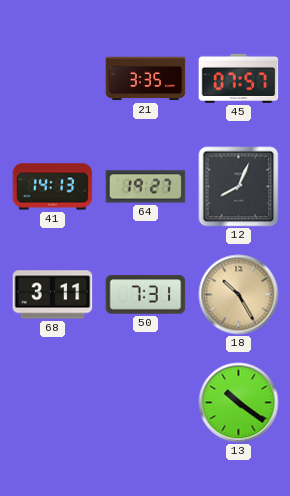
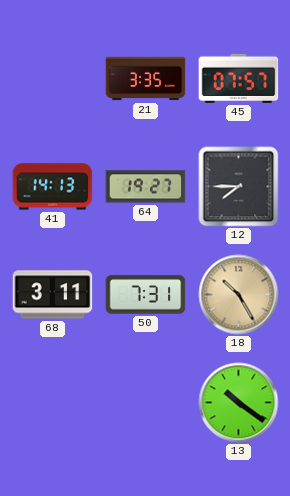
12: 8:04 -> 7:45 (239, 187)
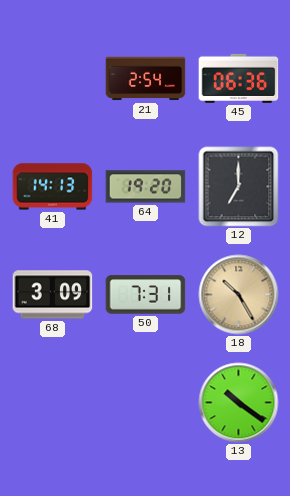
21: 3:35 -> 2:54 (146, 79)
45: 07:57 -> 06:36 (239, 78)
64: 19:27 -> 19:20 (146, 187)
12: 7:45 -> 7:00 (239, 187)
68: 3:11 -> 3:09 (53, 295)
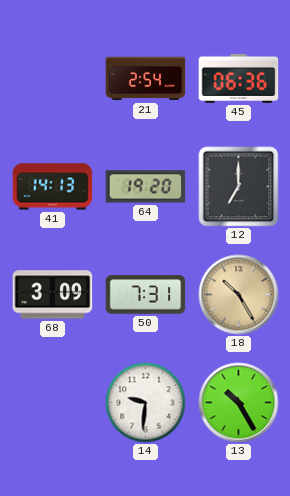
14: none -> 9:31 (146, 403)
13: 10:21 -> 10:25 (239, 403)
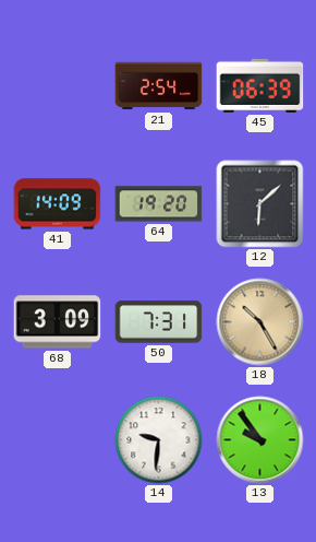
45: 06:36 -> 06:39 (260, 85)
41: 14:13 -> 14:09 (58, 204)
12: 7:00 -> 6:08 (260, 204)
13: 10:25 -> 9:54 (260, 440)
